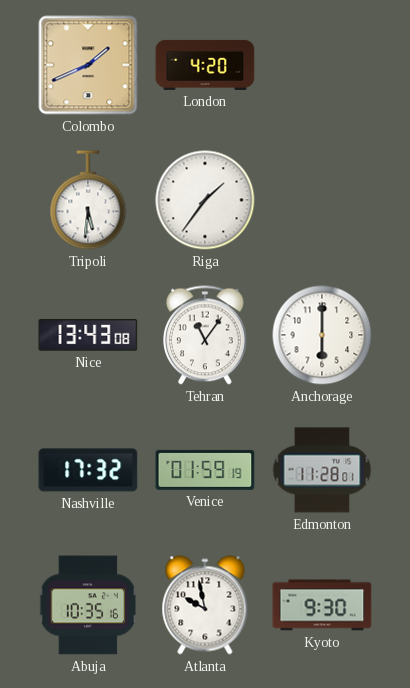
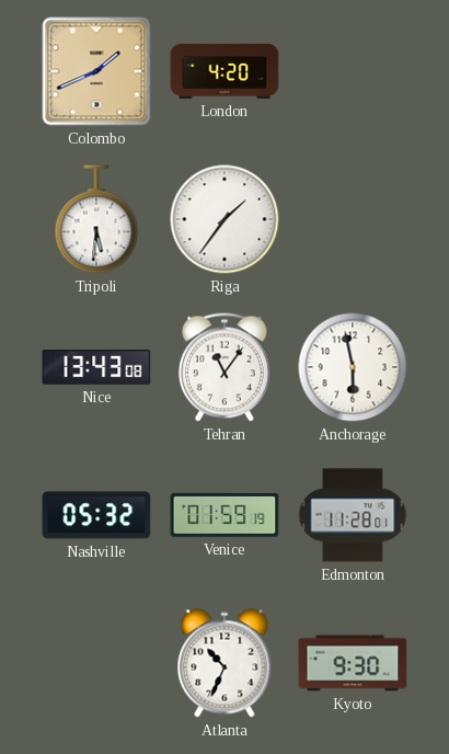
Anchorage: 6:00 -> 5:58 (353, 367)
Nashville: 17:32 -> 05:32 (96, 515)
Abuja: 10:35 -> none (88, 605)
Atlanta: 9:58 -> 10:34 (225, 663)
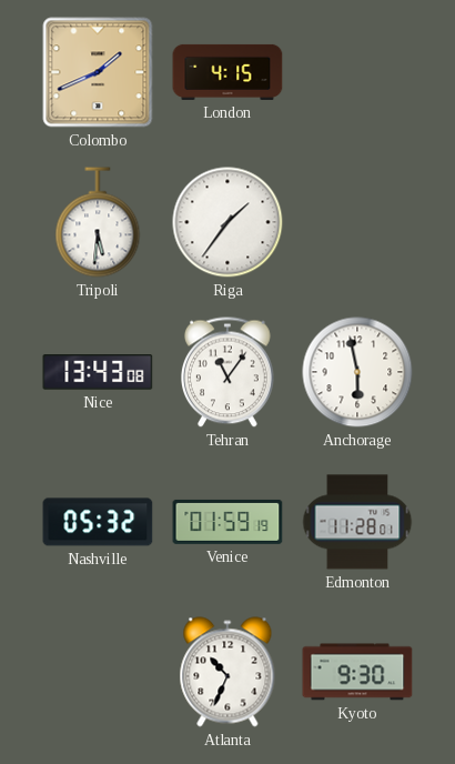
London: 4:20 -> 4:15 (228, 72)
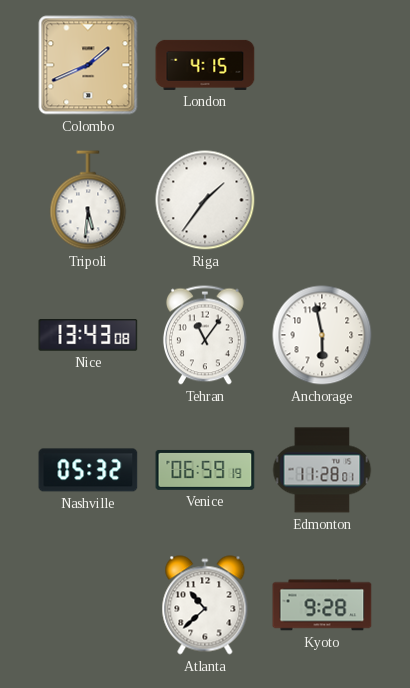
Venice: 01:59 -> 06:59 (205, 470)
Atlanta: 10:34 -> 10:38 (205, 605)
Kyoto: 9:30 -> 9:28 (322, 605)
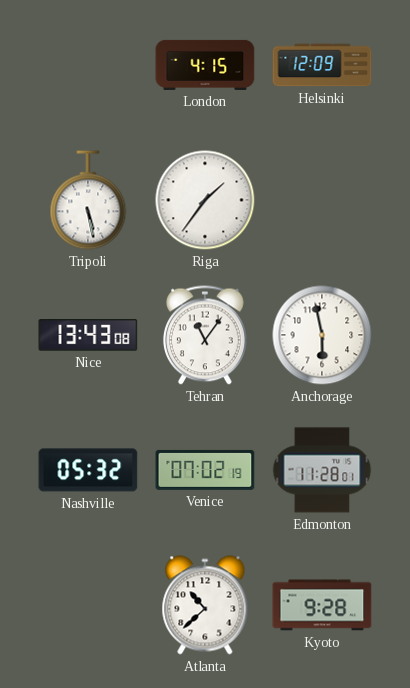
Colombo: 1:41 -> none (88, 65)
Helsinki: none -> 12:09 (322, 65)
Tripoli: 5:31 -> 5:28 (88, 200)
Venice: 06:59 -> 07:02 (205, 470)
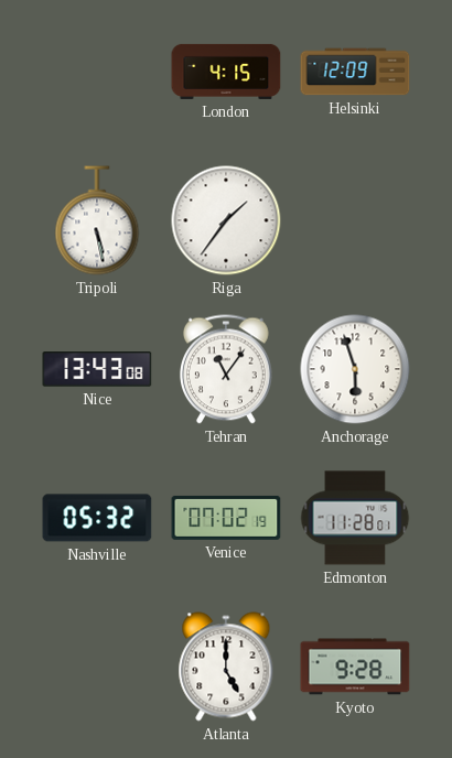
Anchorage: 5:58 -> 5:57 (355, 369)
Atlanta: 10:38 -> 5:00 (226, 667)
